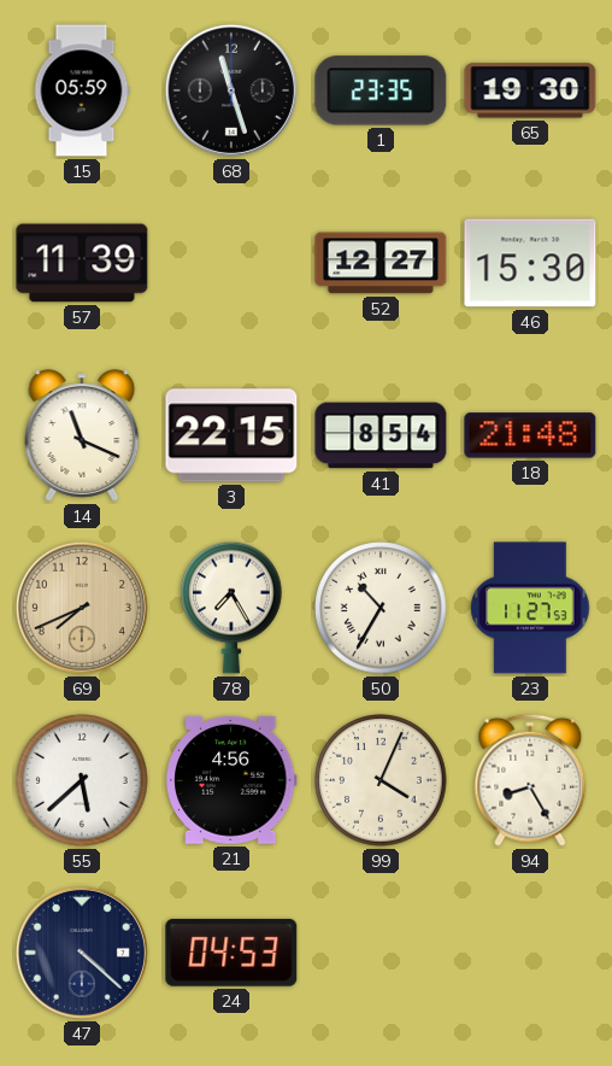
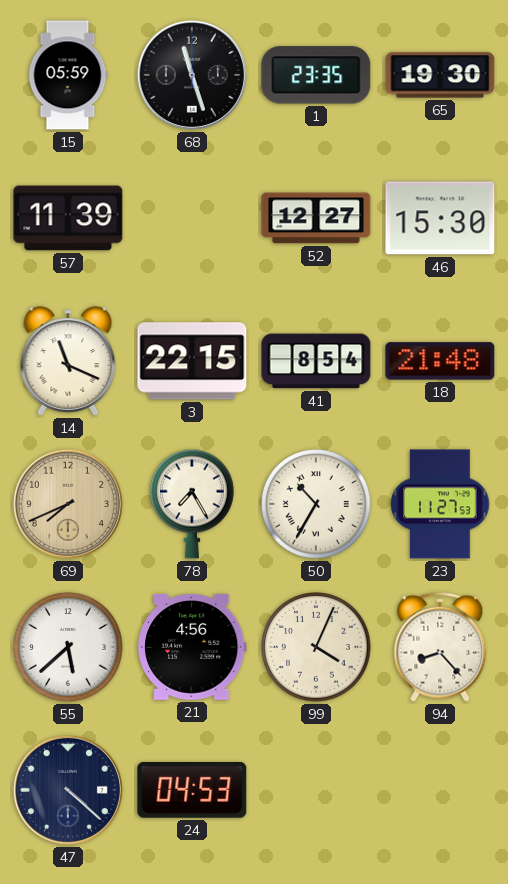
94: 8:25 -> 8:23 (440, 647)
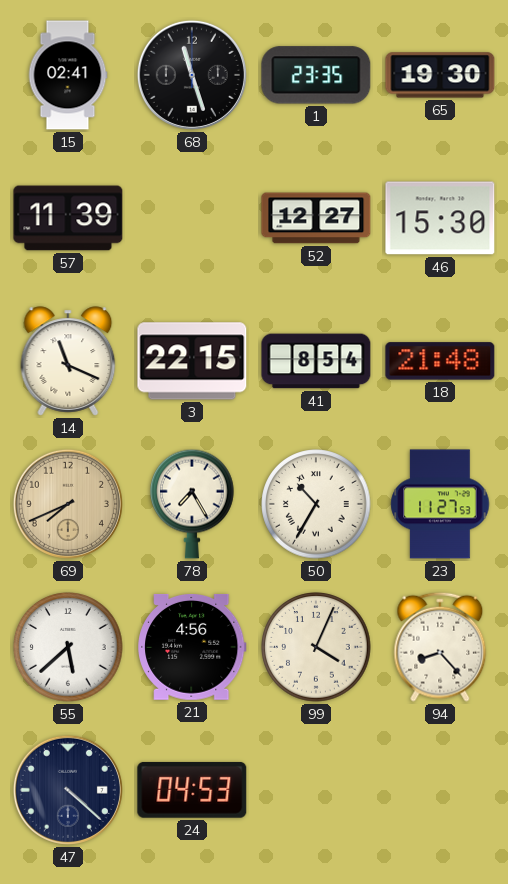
15: 05:59 -> 02:41 (68, 75)
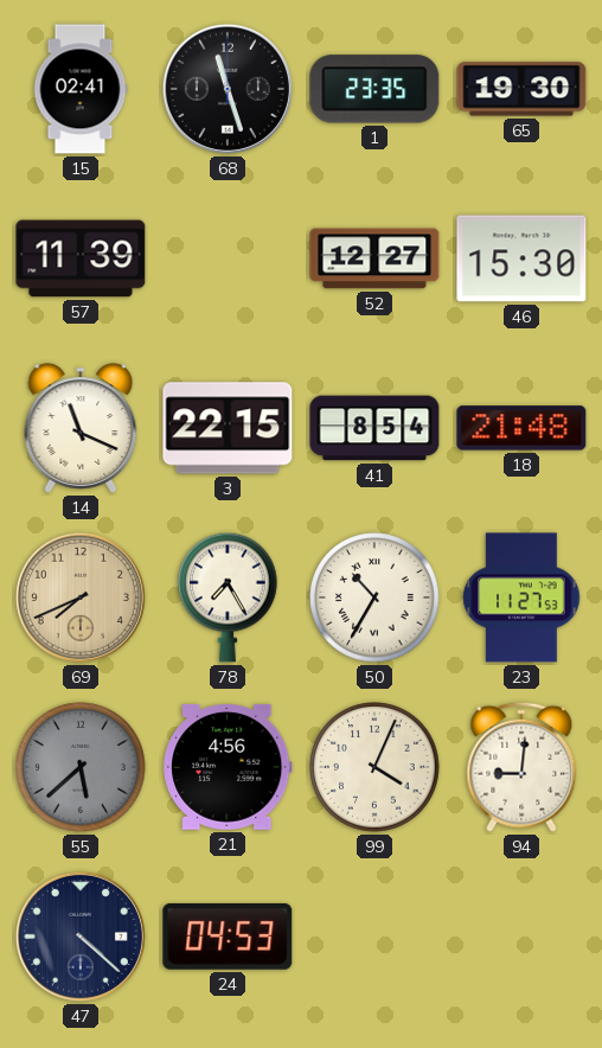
55 dial: white -> grey (81, 767)
94: 8:23 -> 9:01 (521, 767)
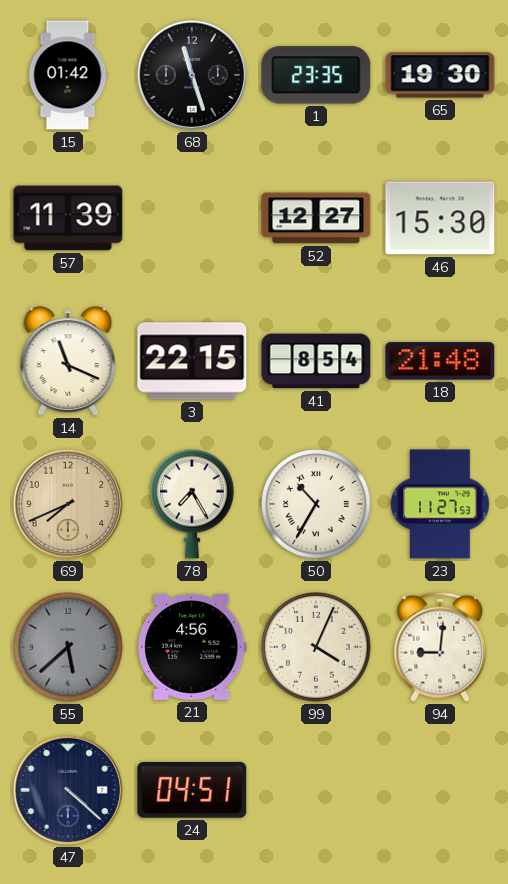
15: 02:41 -> 01:42 (68, 75)
24: 04:53 -> 04:51 (192, 790)
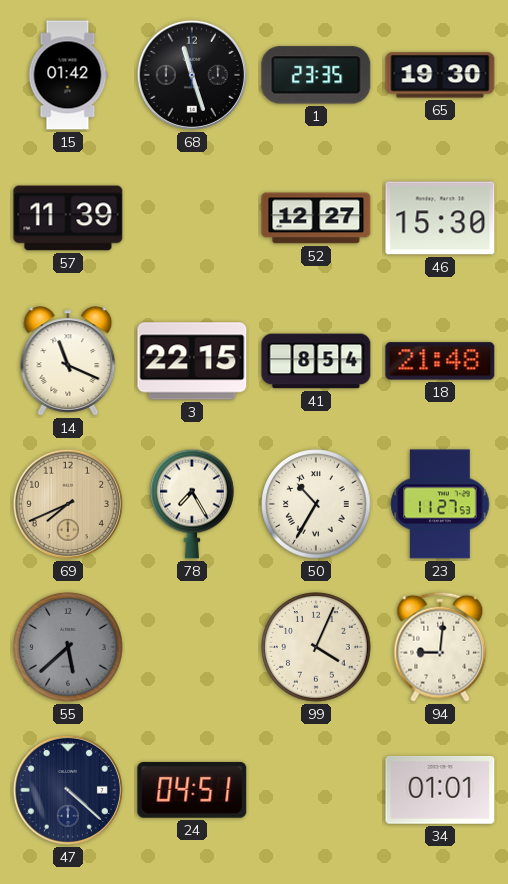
21: 4:56 -> none (193, 647)
34: none -> 01:01 (440, 790)
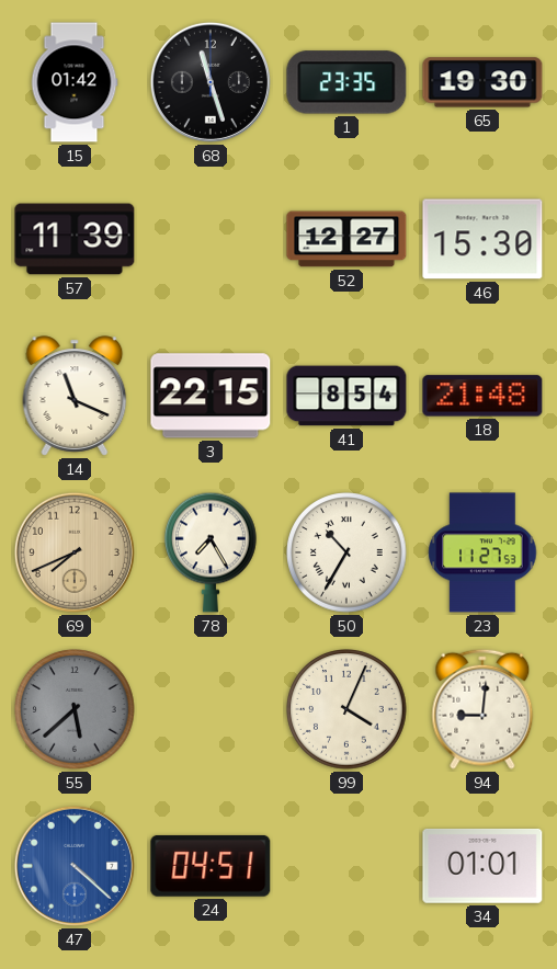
47 dial: navy -> blue (75, 866)
